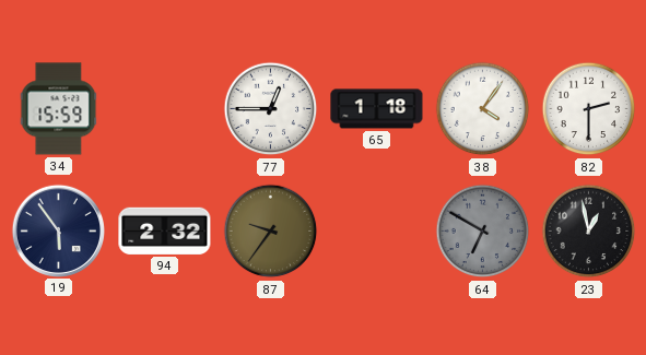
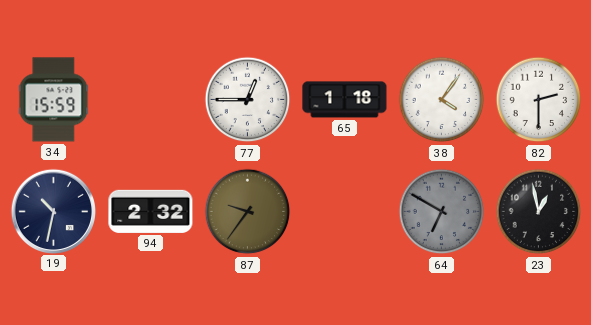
19: 5:54 -> 10:32 (53, 211)
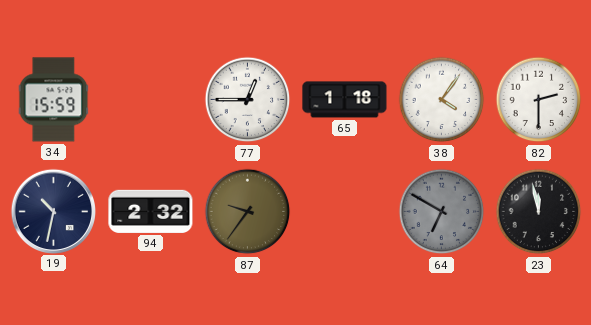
23: 12:58 -> 11:58 (539, 212)
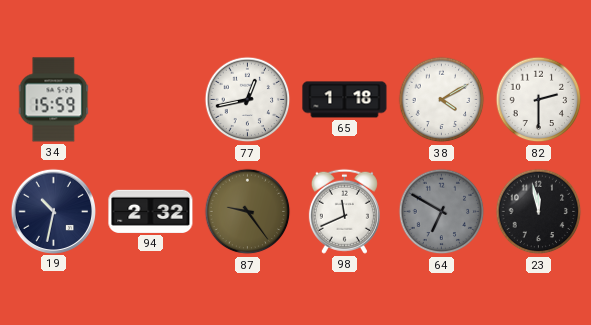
77: 12:45 -> 12:43 (248, 100)
38: 4:06 -> 4:10 (442, 100)
87: 9:36 -> 9:24 (248, 212)
98: none -> 11:41 (344, 211)
